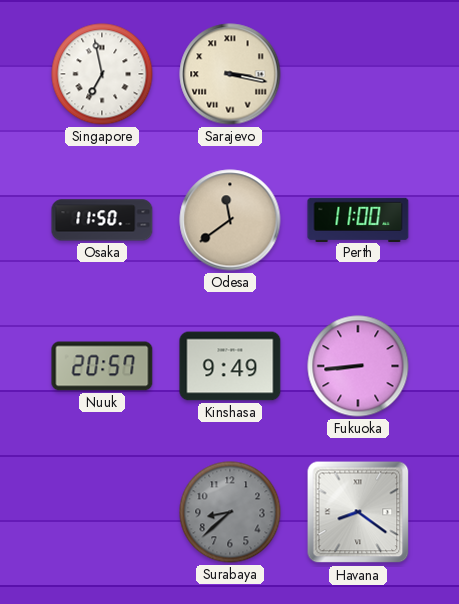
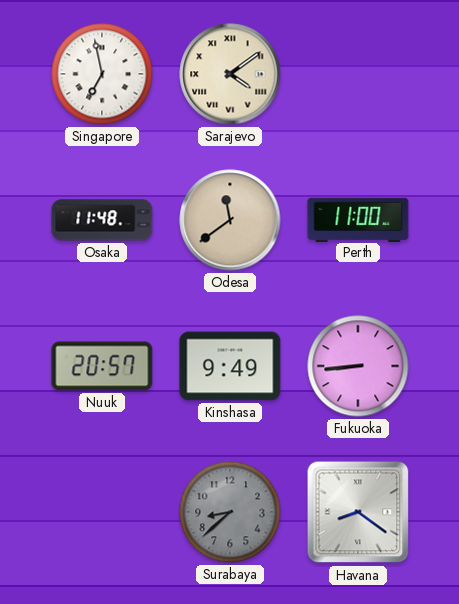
Sarajevo: 3:17 -> 4:09 (230, 74)
Osaka: 11:50 -> 11:48 (102, 220)
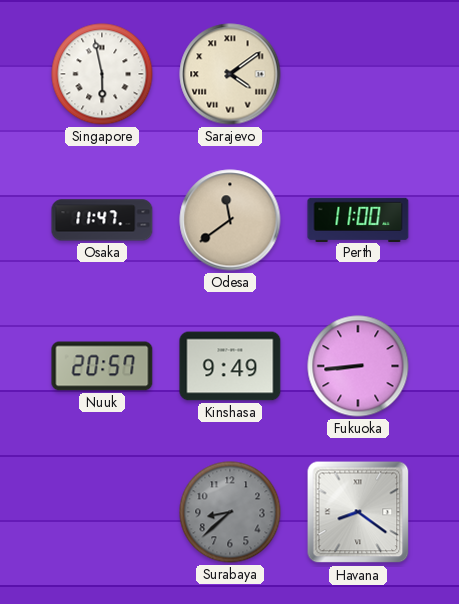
Singapore: 6:58 -> 5:58 (102, 74)
Osaka: 11:48 -> 11:47 (102, 220)
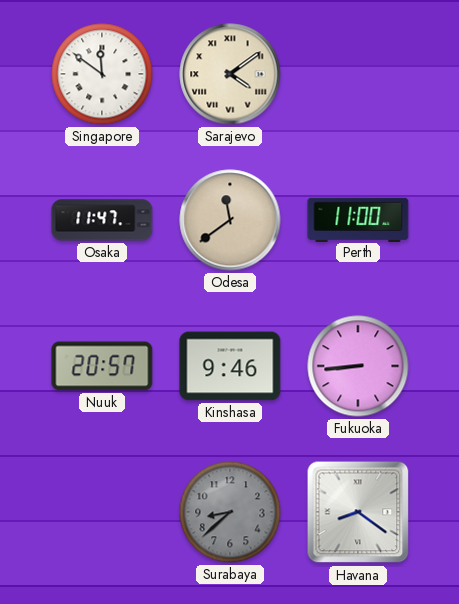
Singapore: 5:58 -> 11:51 (102, 74)
Kinshasa: 9:49 -> 9:46 (230, 366)
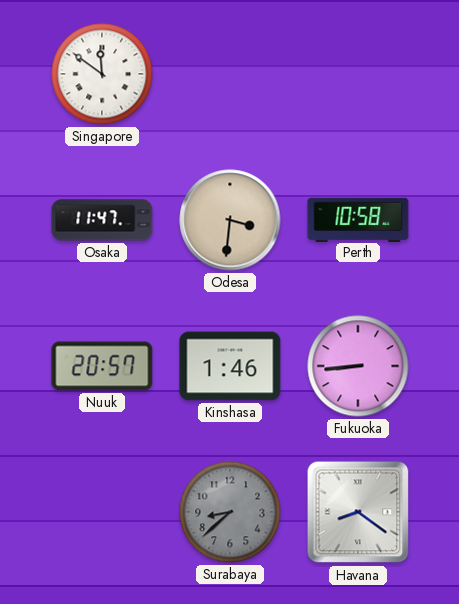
Sarajevo: 4:09 -> none (230, 74)
Odesa: 11:39 -> 3:31 (230, 220)
Perth: 11:00 -> 10:58 (358, 219)
Kinshasa: 9:46 -> 1:46 (230, 366)
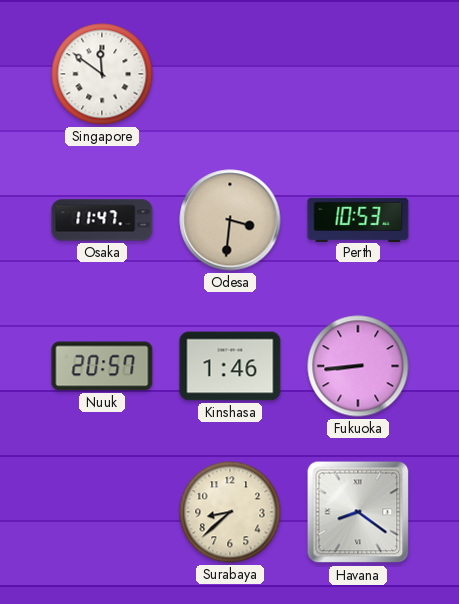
Perth: 10:58 -> 10:53 (358, 219)
Surabaya dial: grey -> cream (230, 512)
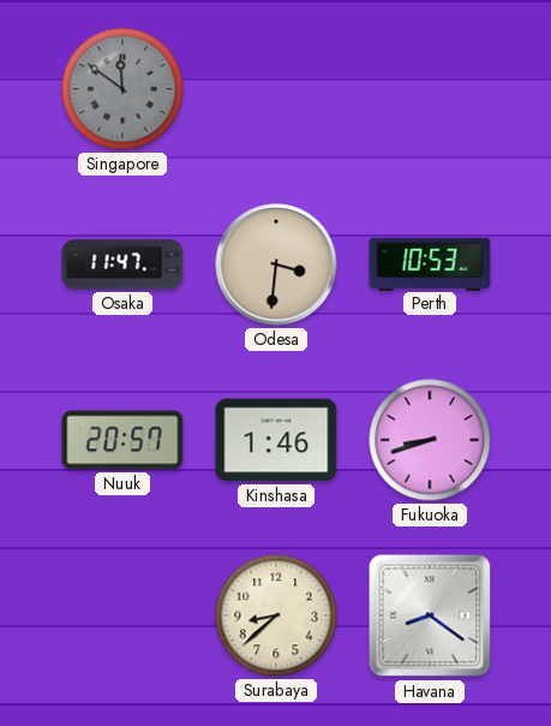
Singapore dial: white -> grey (122, 89)
Fukuoka: 8:44 -> 8:42 (430, 440)
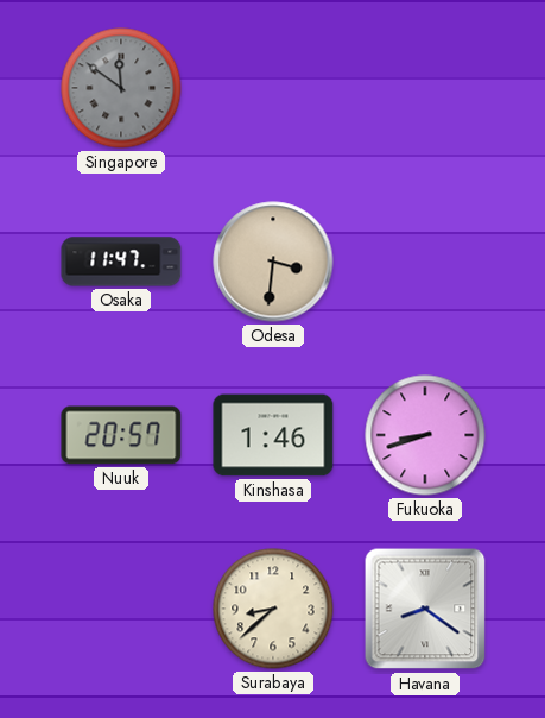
Perth: 10:53 -> none (430, 263)
